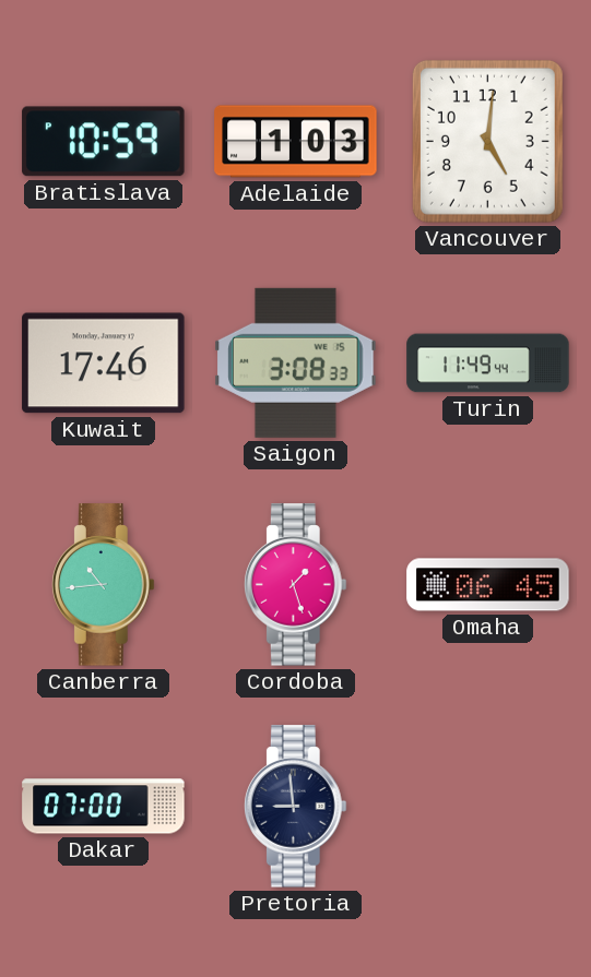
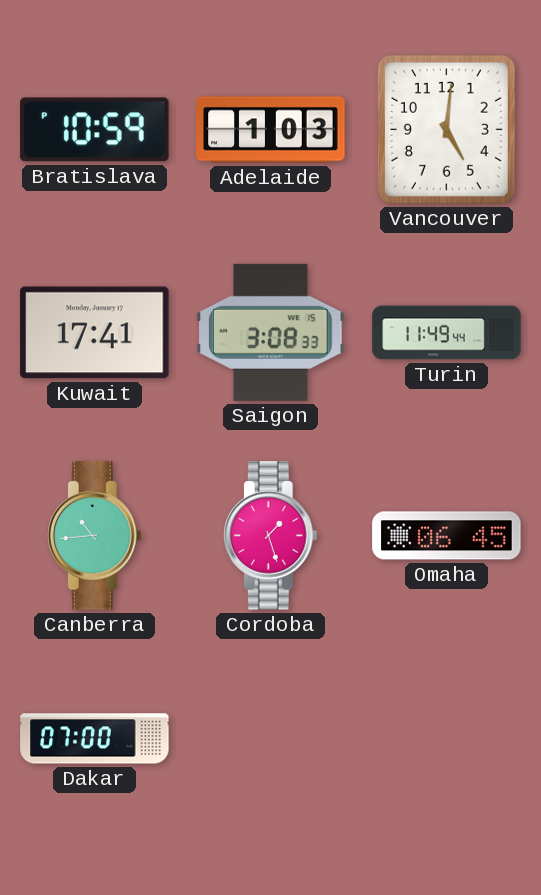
Kuwait: 17:46 -> 17:41 (95, 333)
Pretoria: 8:59 -> none (295, 807)
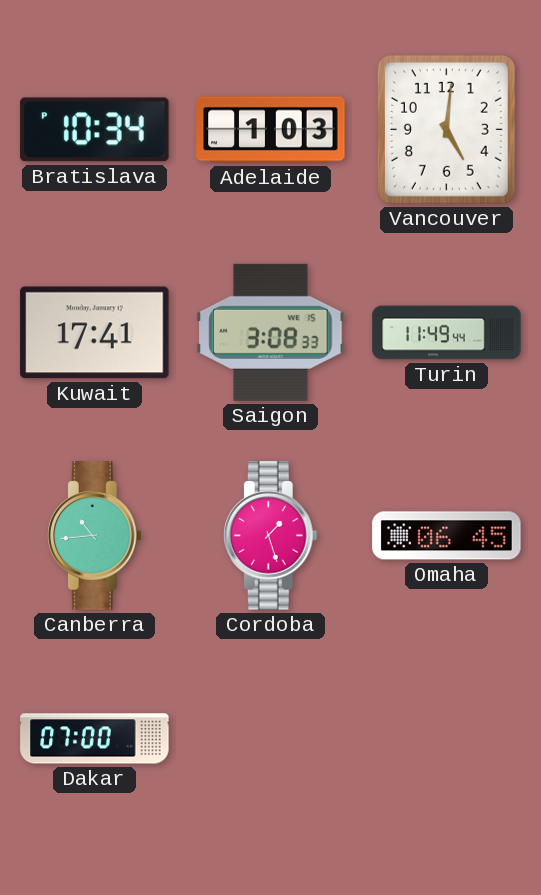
Bratislava: 10:59 -> 10:34 (95, 130)
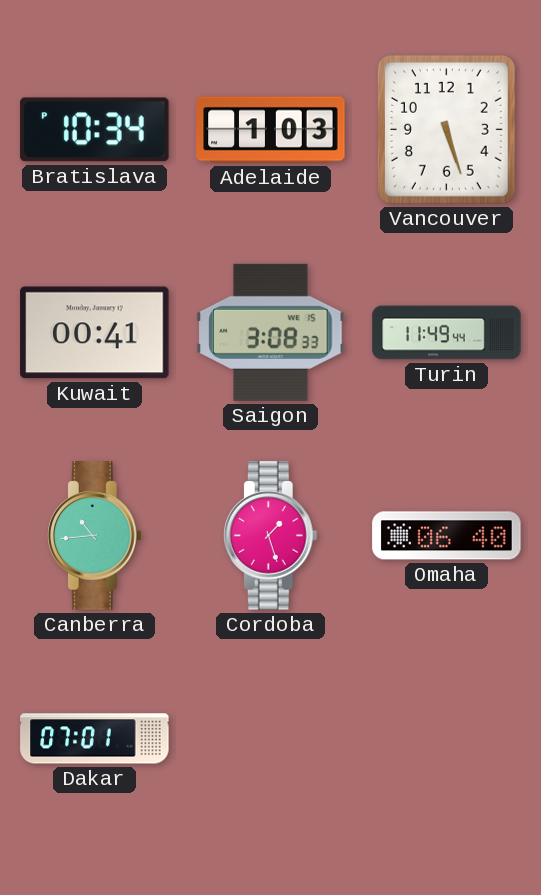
Vancouver: 5:01 -> 5:27 (446, 129)
Kuwait: 17:41 -> 00:41 (95, 333)
Omaha: 06:45 -> 06:40 (447, 536)
Dakar: 07:00 -> 07:01 (95, 739)
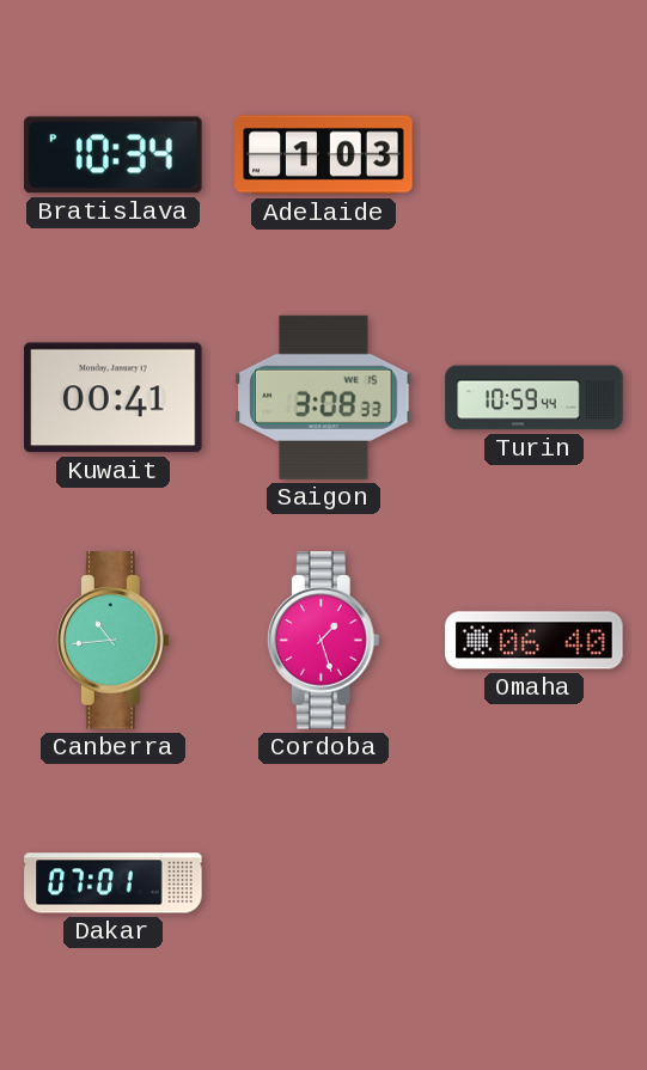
Vancouver: 5:27 -> none (446, 129)
Turin: 11:49 -> 10:59 (535, 398)
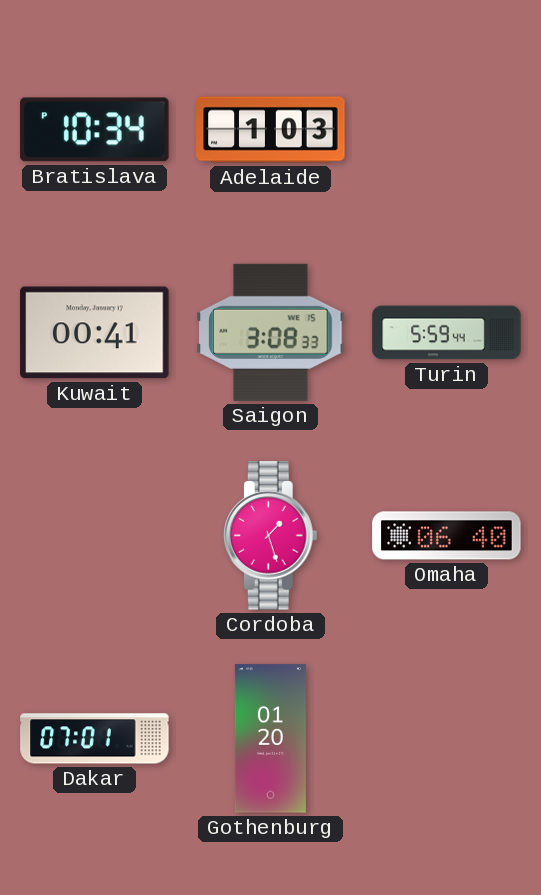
Turin: 10:59 -> 5:59 (447, 333)
Canberra: 10:44 -> none (112, 641)
Gothenburg: none -> 01:20 (270, 739)
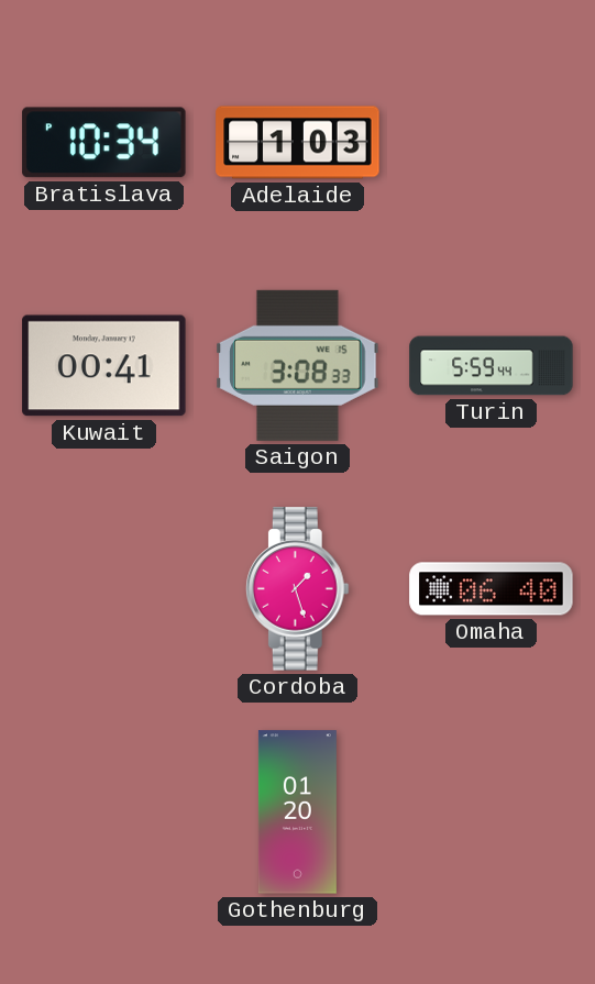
Dakar: 07:01 -> none (95, 739)
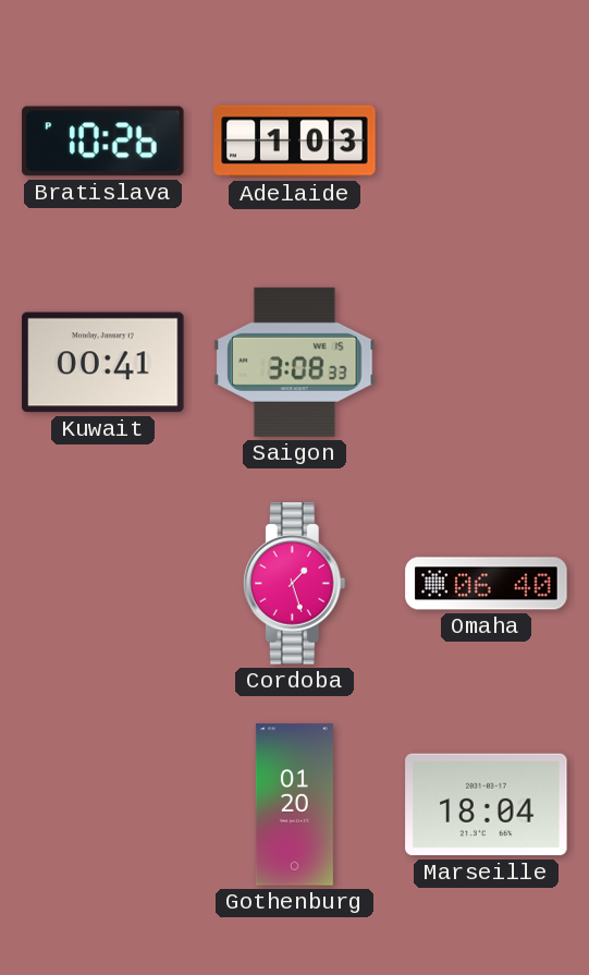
Bratislava: 10:34 -> 10:26 (103, 142)
Turin: 5:59 -> none (492, 366)
Marseille: none -> 18:04 (487, 805)
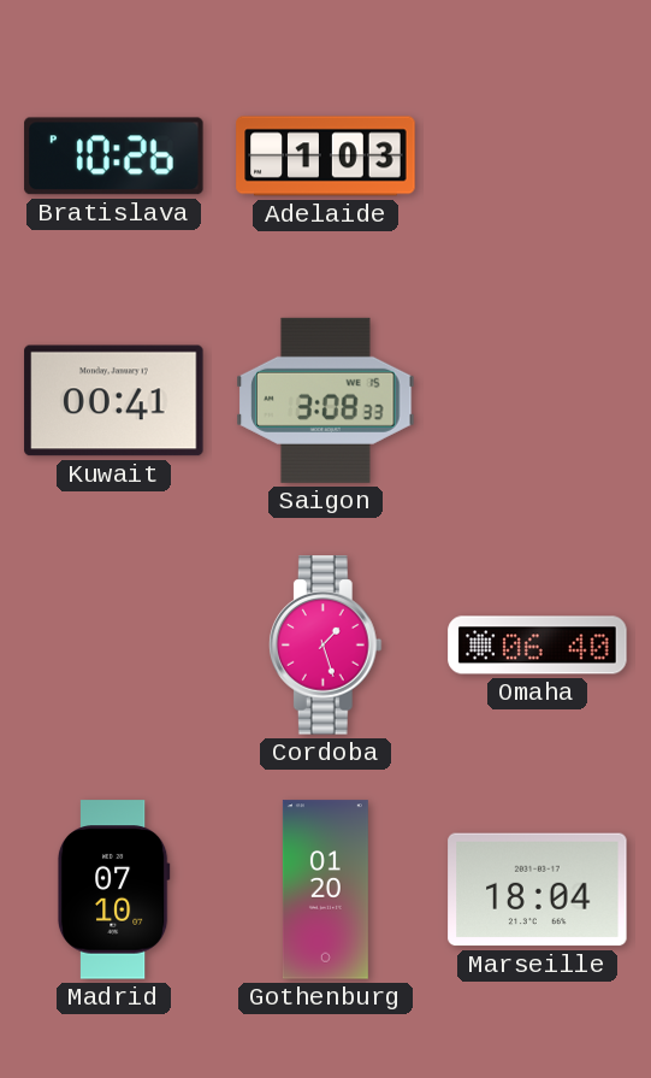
Madrid: none -> 07:10 (113, 890)
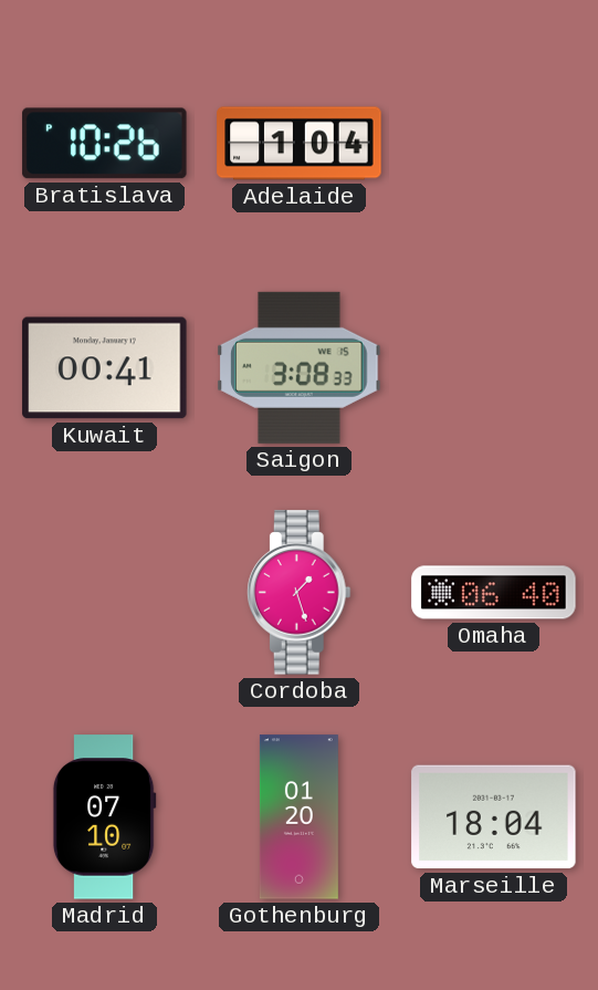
Adelaide: 1:03 -> 1:04 (300, 144)
